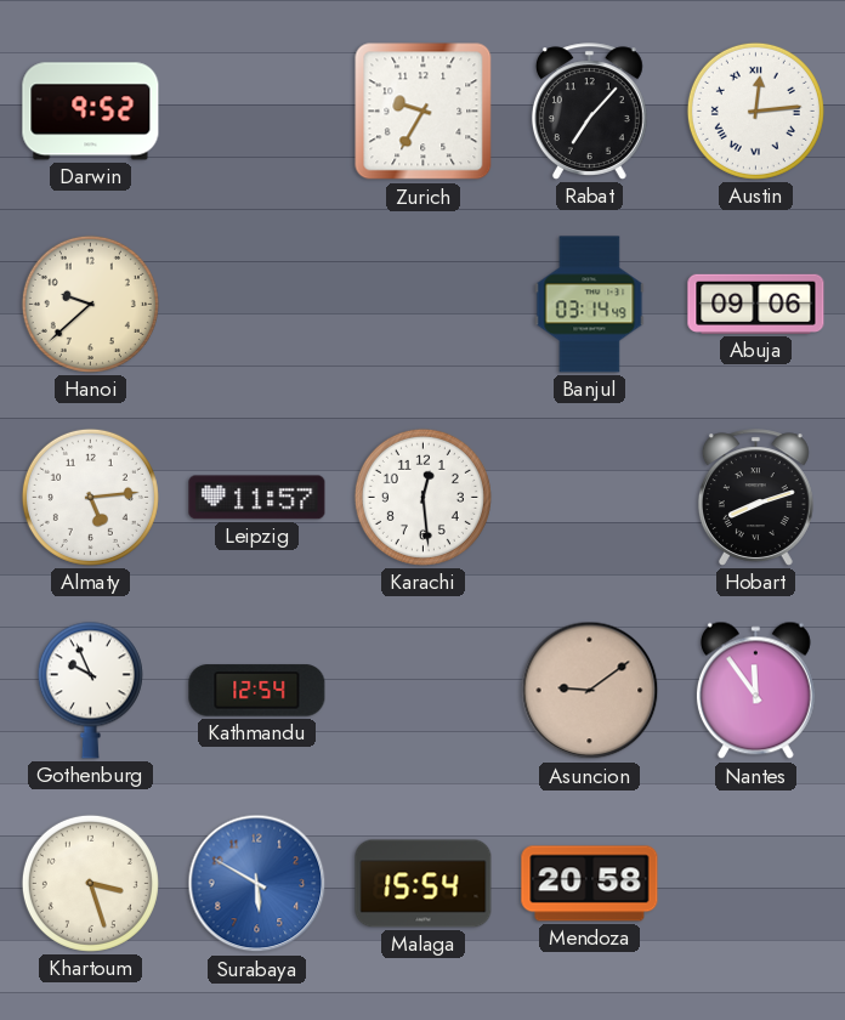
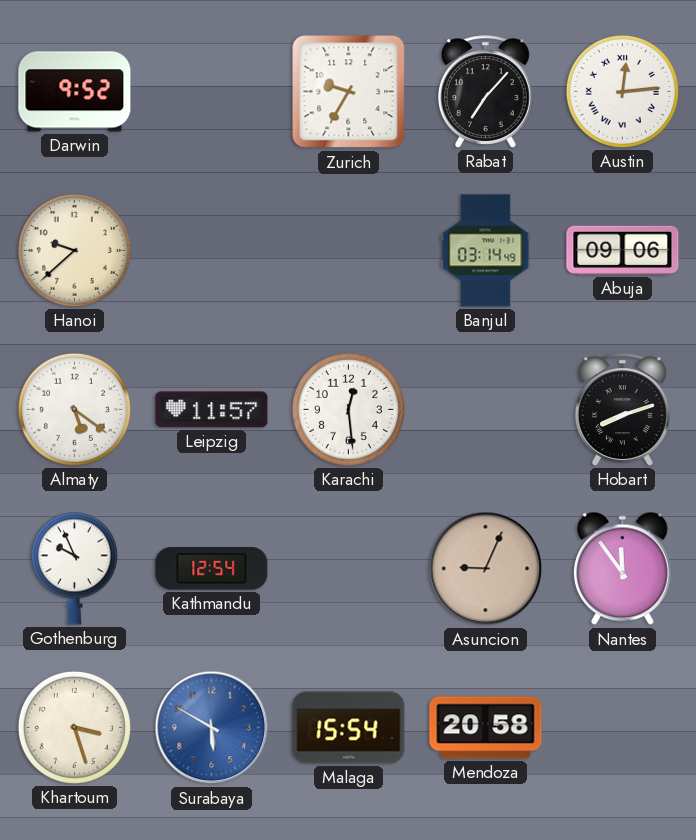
Almaty: 5:14 -> 5:21 (74, 409)
Asuncion: 9:09 -> 9:04 (486, 569)
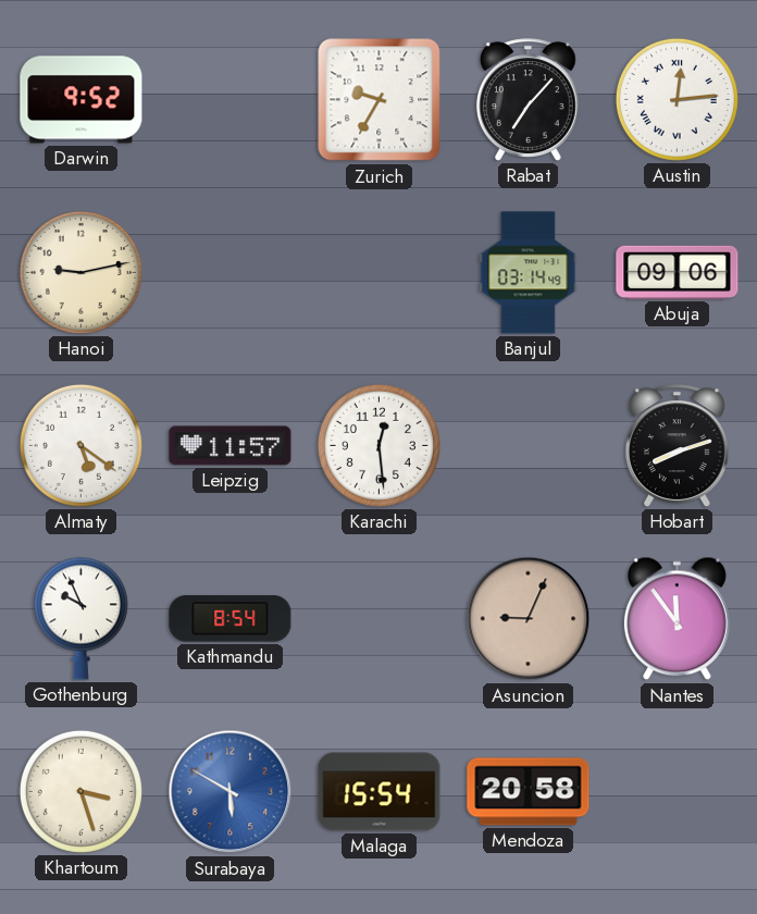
Hanoi: 9:38 -> 9:13 (80, 272)
Kathmandu: 12:54 -> 8:54 (231, 619)
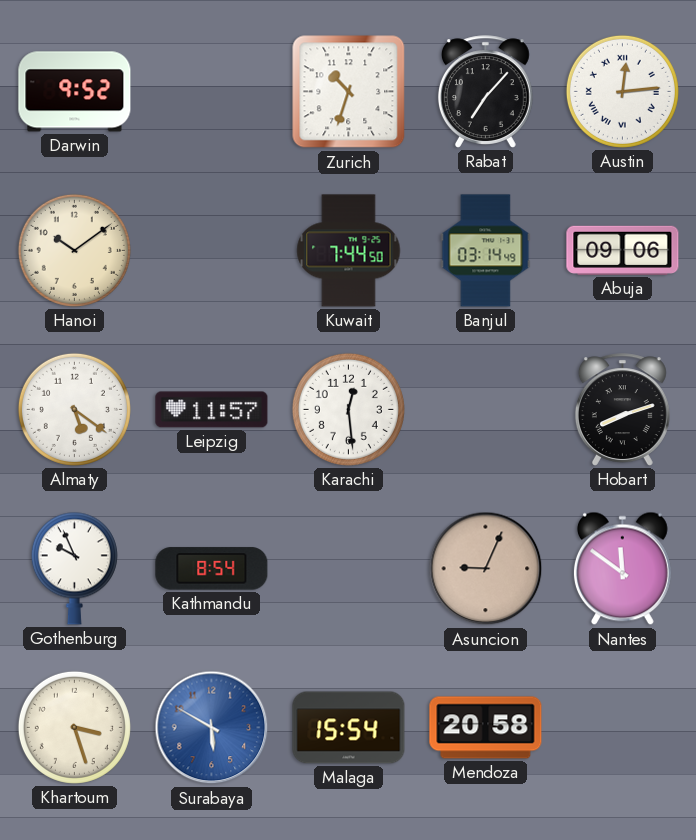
Zurich: 9:35 -> 10:33 (349, 92)
Hanoi: 9:13 -> 10:09 (74, 250)
Kuwait: none -> 7:44 (349, 251)
Nantes: 11:54 -> 11:51 (622, 569)
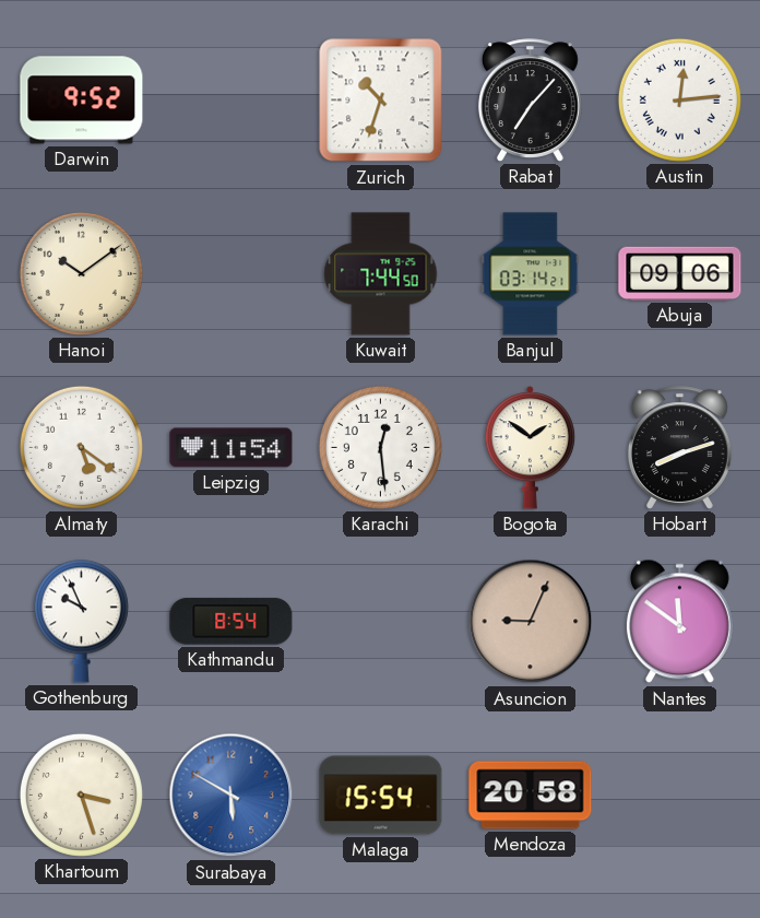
Banjul: 03:14:49 -> 03:14:21 (531, 274)
Leipzig: 11:57 -> 11:54 (231, 448)
Bogota: none -> 1:51 (531, 448)
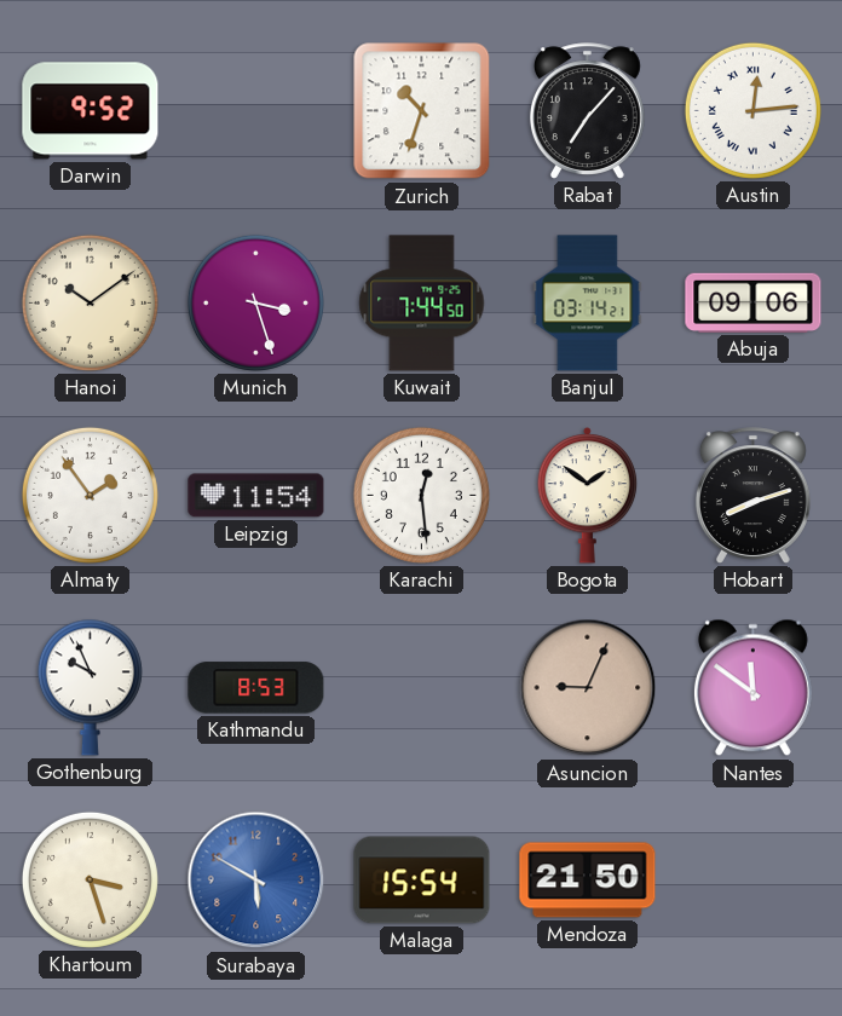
Munich: none -> 3:27 (255, 302)
Almaty: 5:21 -> 1:54 (90, 495)
Kathmandu: 8:54 -> 8:53 (256, 688)
Mendoza: 20:58 -> 21:50 (588, 881)
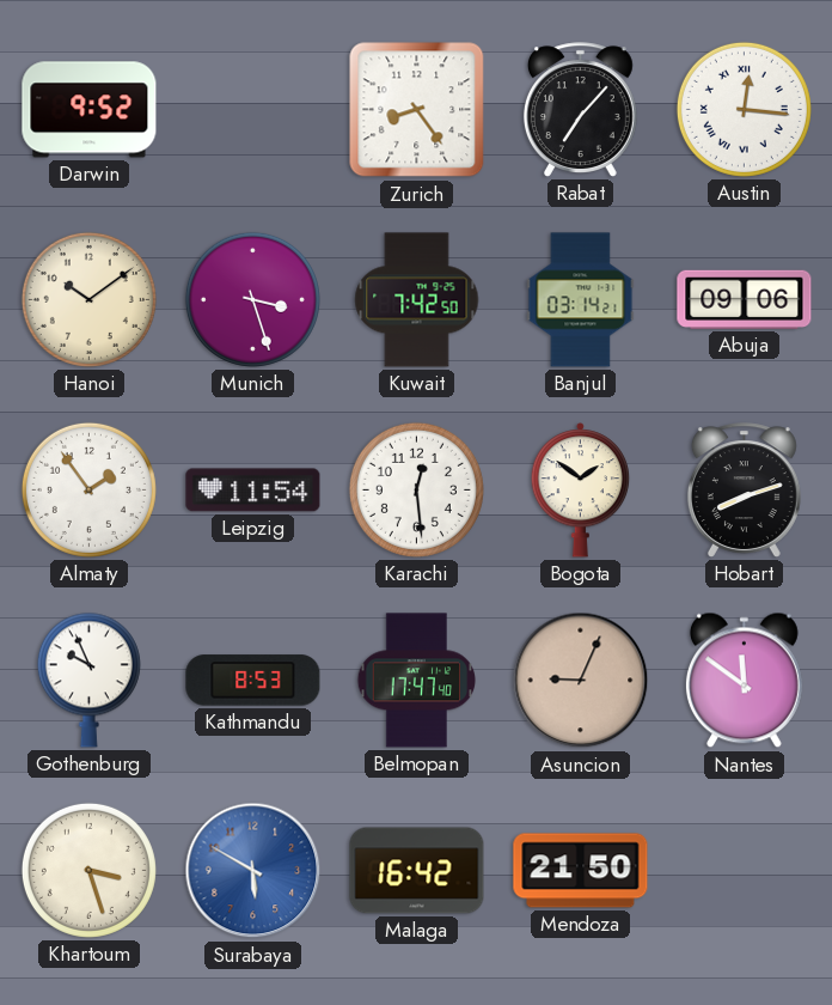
Zurich: 10:33 -> 8:24 (417, 110)
Austin: 12:14 -> 12:16 (744, 109)
Kuwait: 7:44 -> 7:42 (417, 300)
Belmopan: none -> 17:47 (417, 681)
Malaga: 15:54 -> 16:42 (417, 871)
